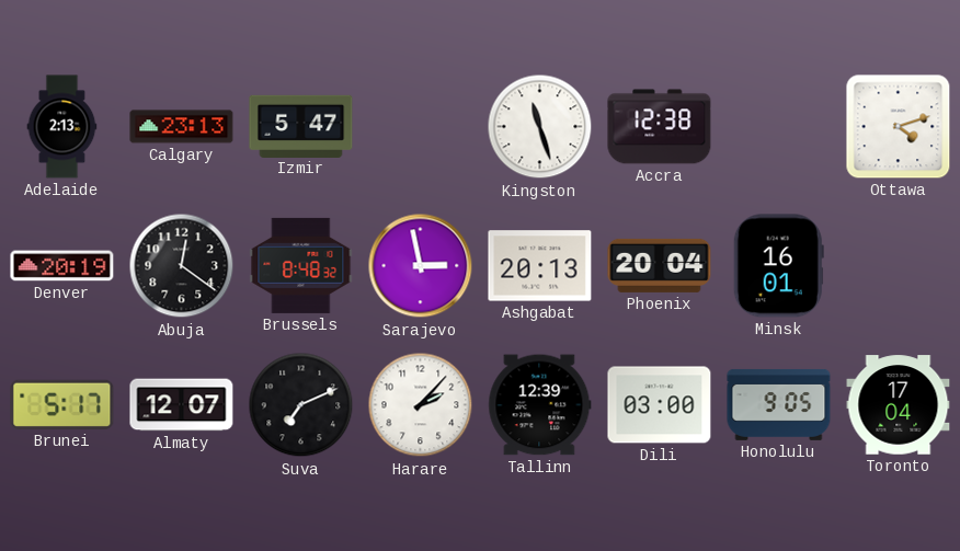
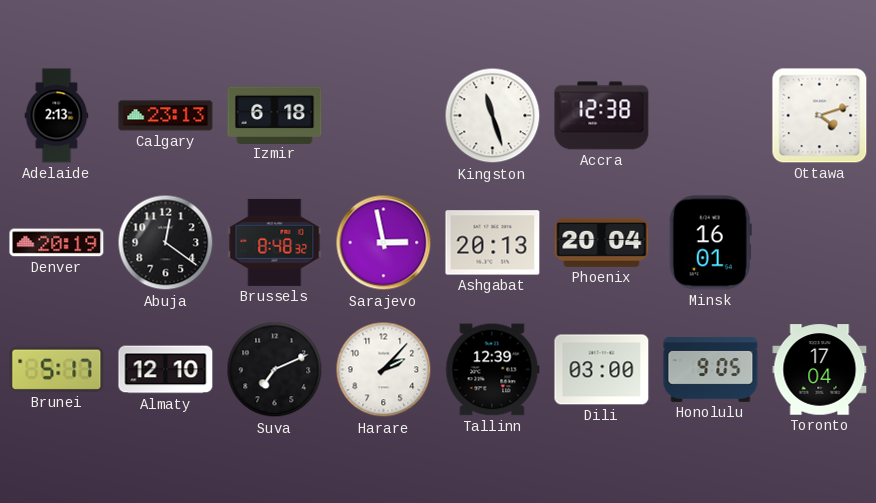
Izmir: 5:47 -> 6:18 (275, 115)
Almaty: 12:07 -> 12:10 (166, 370)
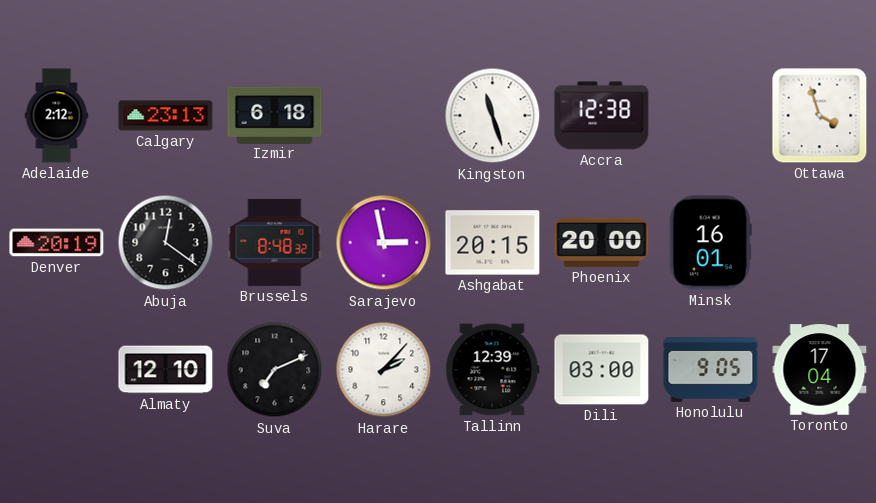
Adelaide: 2:13 -> 2:12 (57, 116)
Ottawa: 4:12 -> 3:57 (820, 116)
Ashgabat: 20:13 -> 20:15 (493, 243)
Phoenix: 20:04 -> 20:00 (602, 242)
Brunei: 5:17 -> none (57, 369)
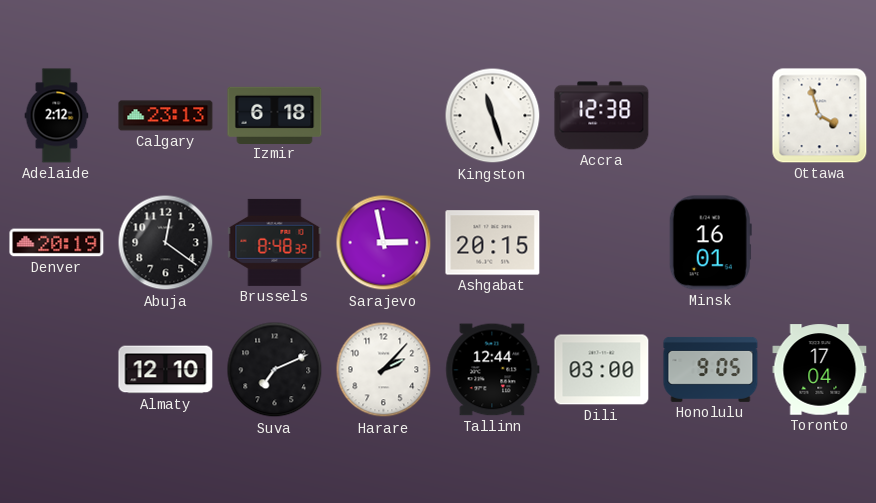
Phoenix: 20:00 -> none (602, 242)
Tallinn: 12:39 -> 12:44 (493, 370)
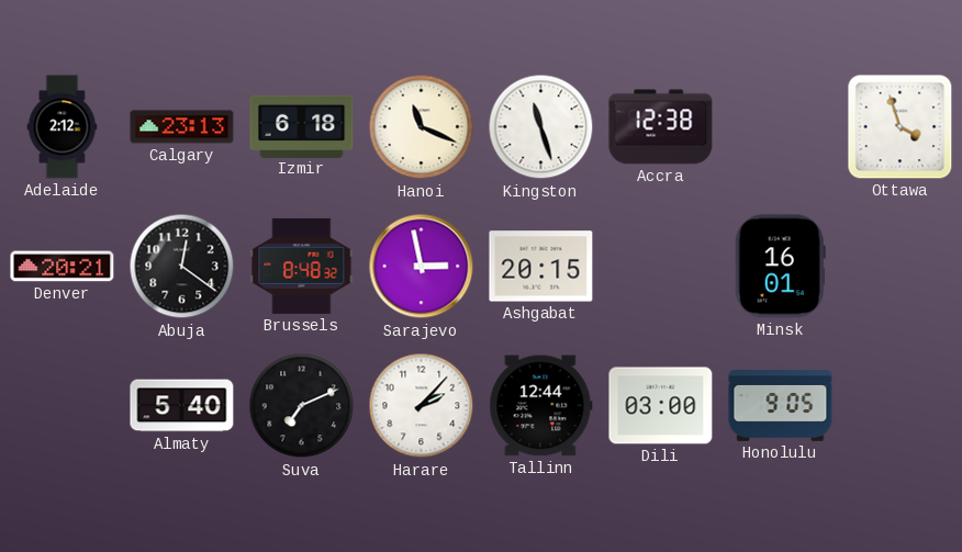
Hanoi: none -> 11:19 (422, 127)
Denver: 20:19 -> 20:21 (63, 267)
Almaty: 12:10 -> 5:40 (182, 406)
Toronto: 17:04 -> none (820, 370)
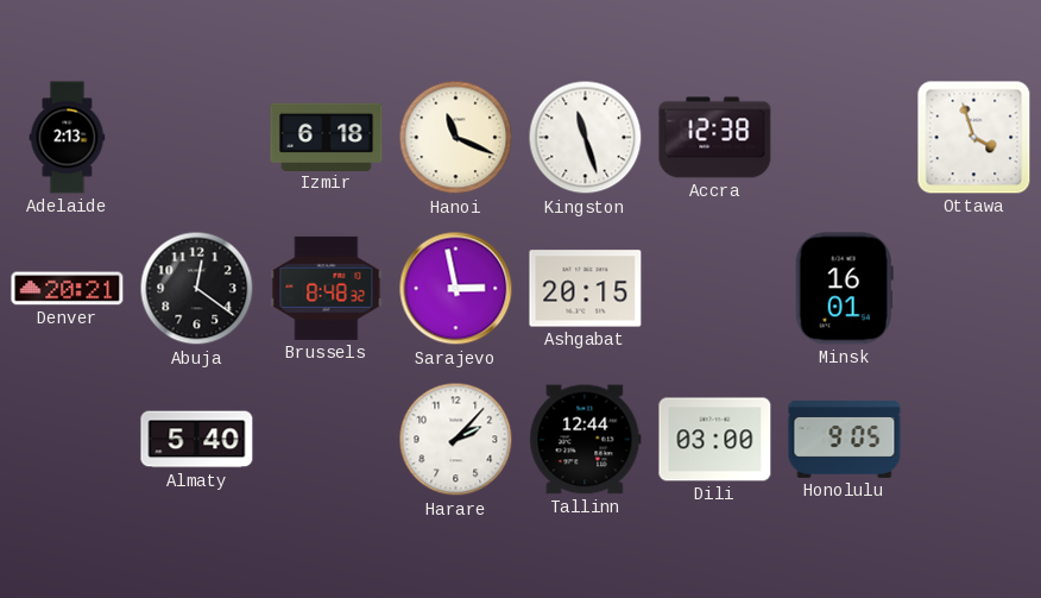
Adelaide: 2:12 -> 2:13 (68, 138)
Calgary: 23:13 -> none (182, 127)
Suva: 7:11 -> none (302, 406)
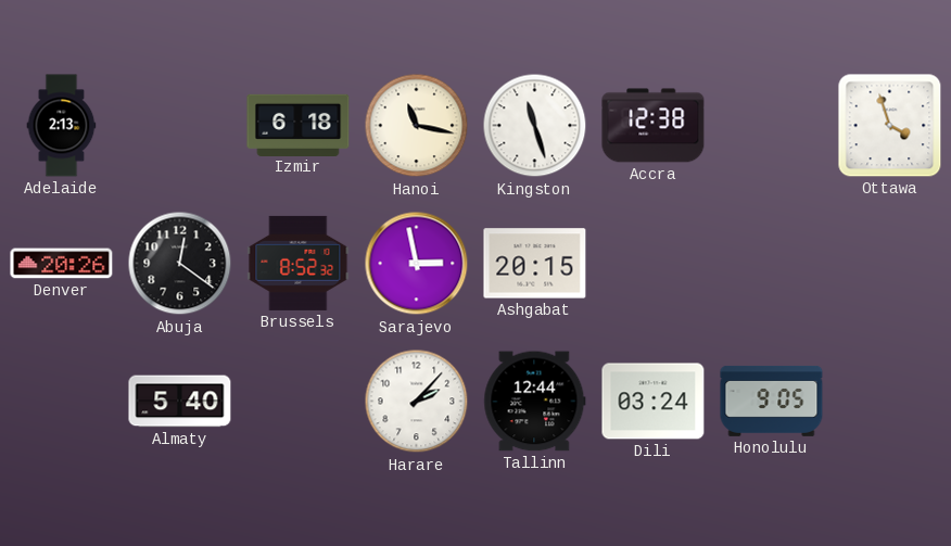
Hanoi: 11:19 -> 11:17 (417, 126)
Denver: 20:21 -> 20:26 (62, 264)
Brussels: 8:48 -> 8:52 (299, 263)
Minsk: 16:01 -> none (844, 289)
Dili: 03:00 -> 03:24 (654, 402)
